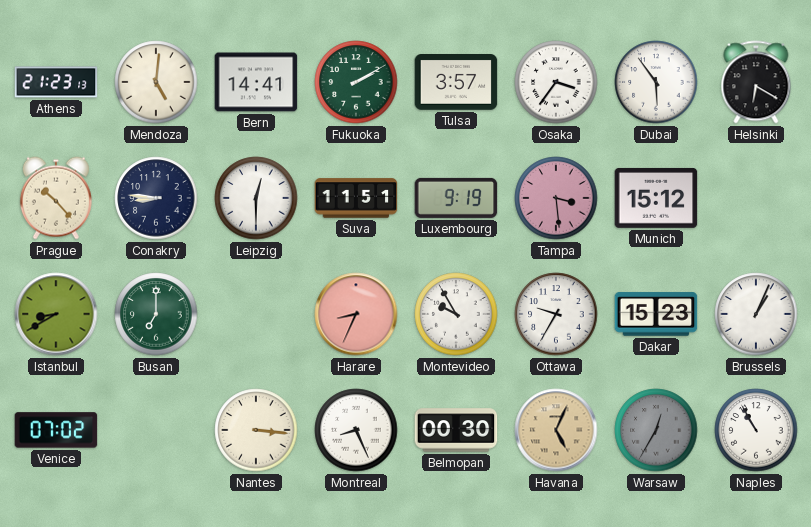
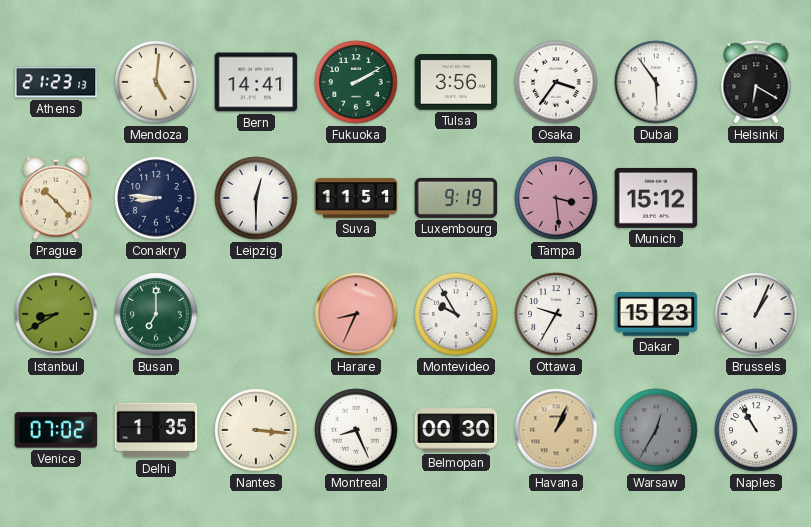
Tulsa: 3:57 -> 3:56 (456, 83)
Delhi: none -> 1:35 (156, 430)
Havana: 5:04 -> 1:04 (556, 430)
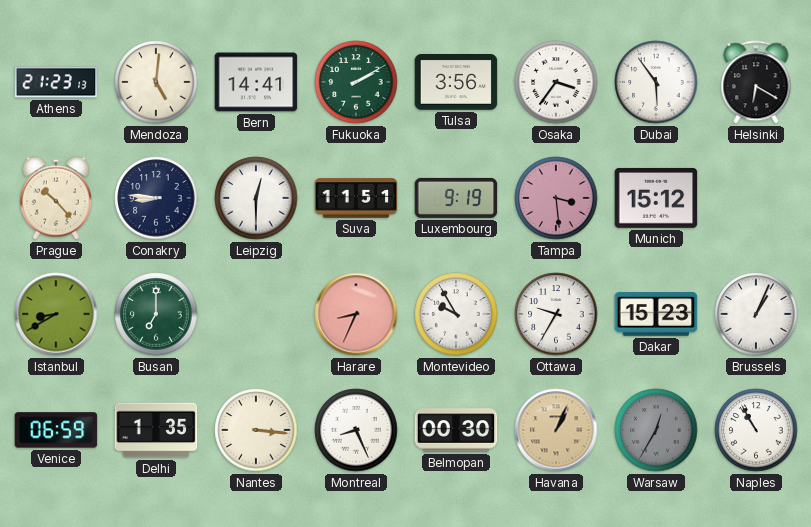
Venice: 07:02 -> 06:59 (56, 430)
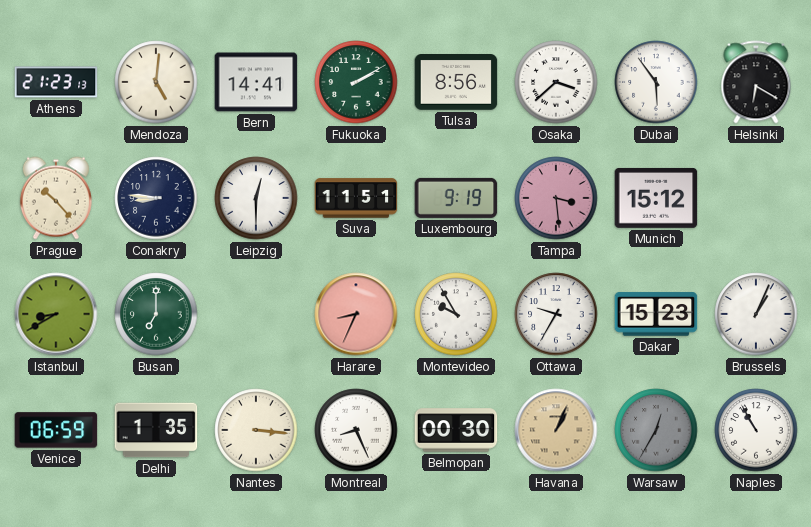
Tulsa: 3:56 -> 8:56 (456, 83)
Osaka: 3:36 -> 3:38 (556, 82)
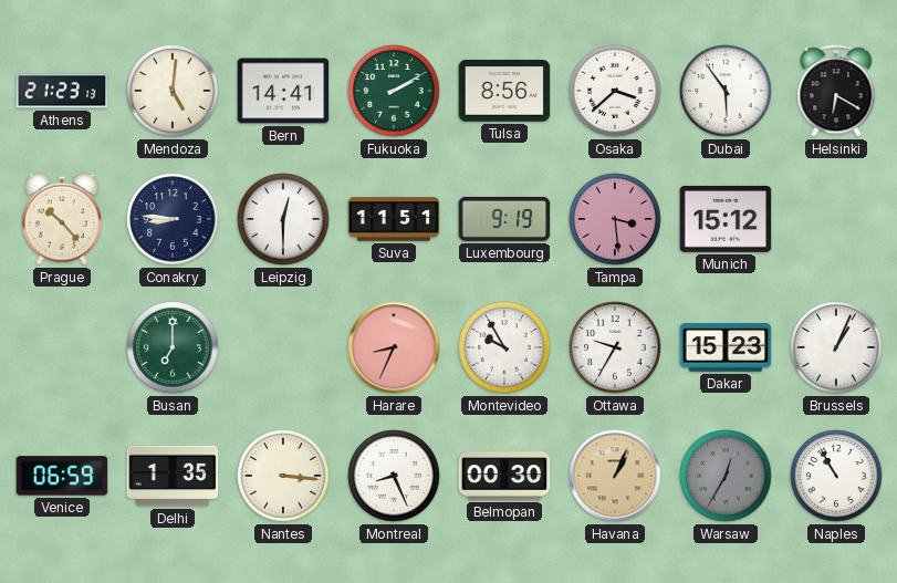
Istanbul: 8:40 -> none (56, 314)
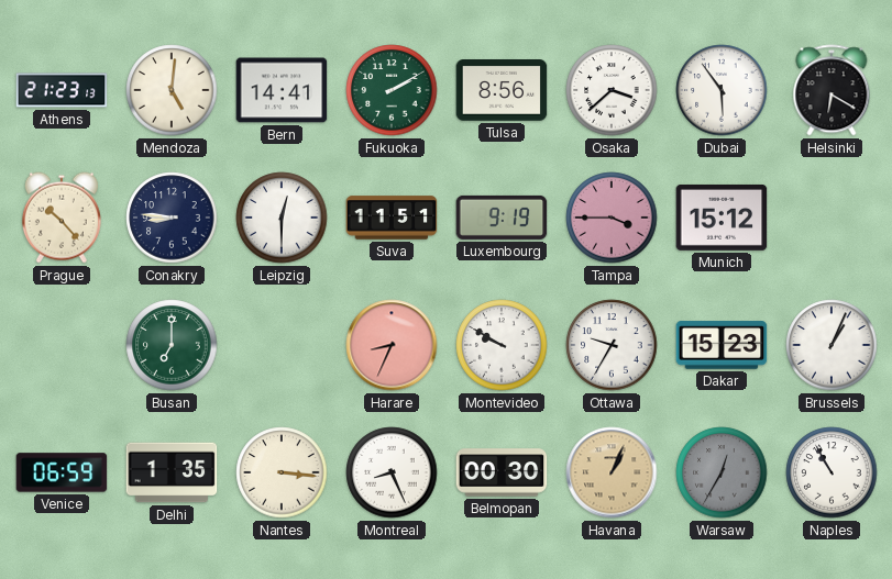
Tampa: 3:29 -> 3:45 (612, 218)
Montevideo: 9:55 -> 9:50 (502, 345)
